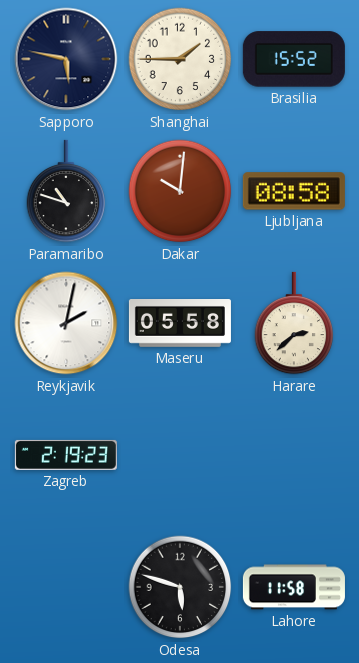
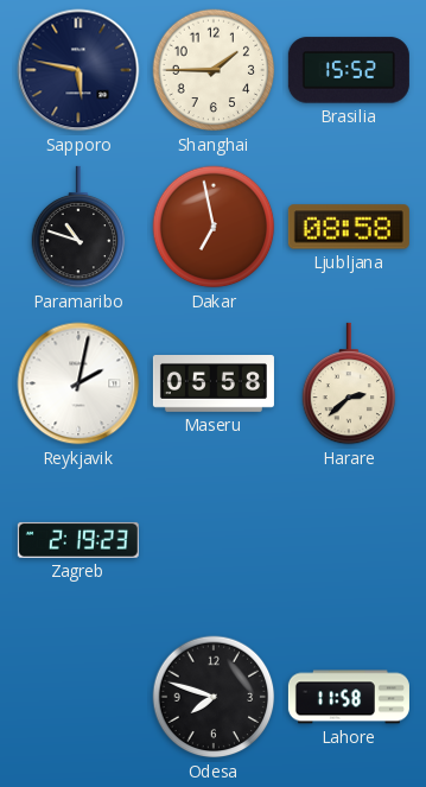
Dakar: 10:01 -> 6:58 (214, 227)
Odesa: 5:48 -> 7:48 (214, 697)
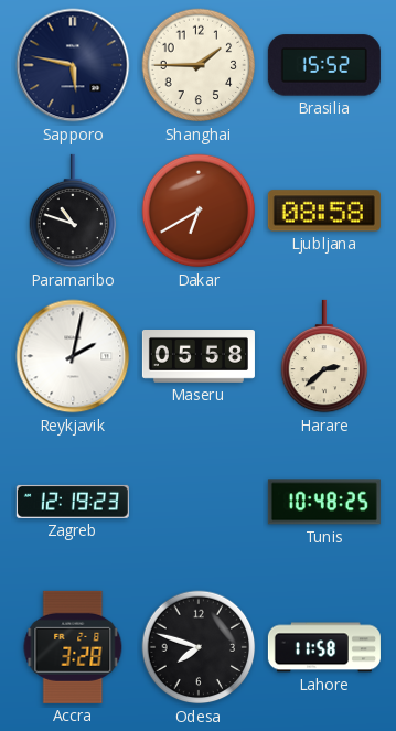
Dakar: 6:58 -> 6:40 (199, 211)
Zagreb: 2:19 -> 12:19 (73, 502)
Tunis: none -> 10:48 (324, 502)
Accra: none -> 3:28 (73, 647)
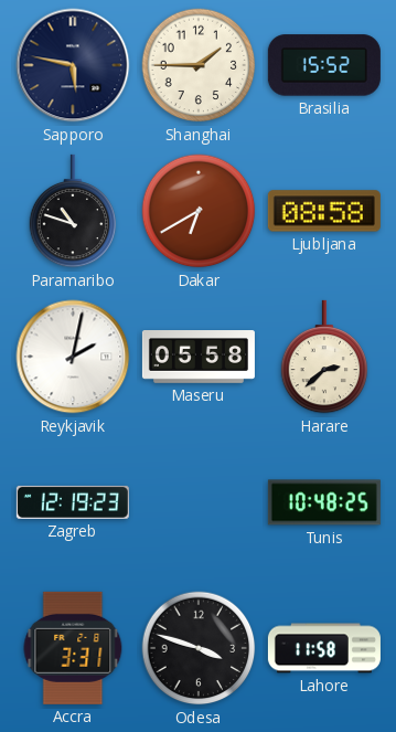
Accra: 3:28 -> 3:31 (73, 648)
Odesa: 7:48 -> 3:48 (199, 648)
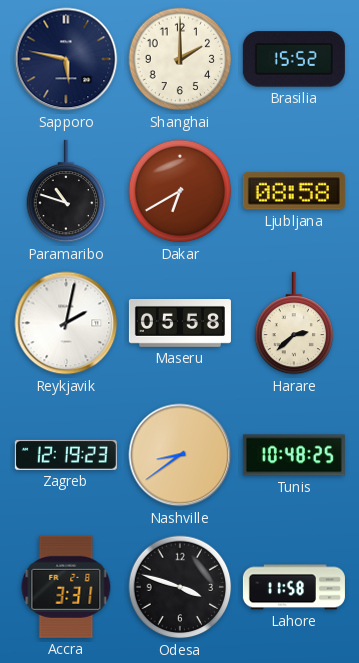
Shanghai: 1:45 -> 2:00 (180, 59)
Nashville: none -> 8:39 (180, 455)
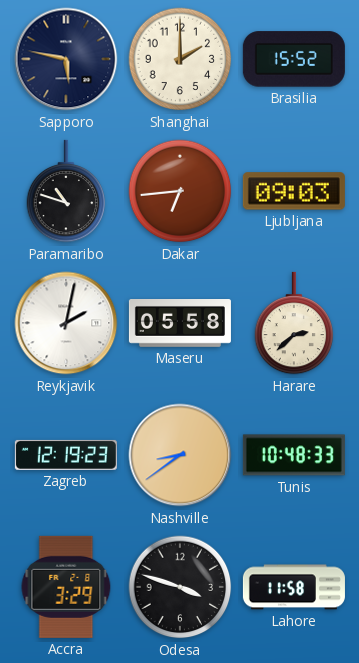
Dakar: 6:40 -> 6:44 (180, 191)
Ljubljana: 08:58 -> 09:03 (294, 191)
Tunis: 10:48:25 -> 10:48:33 (294, 455)
Accra: 3:31 -> 3:29 (66, 587)
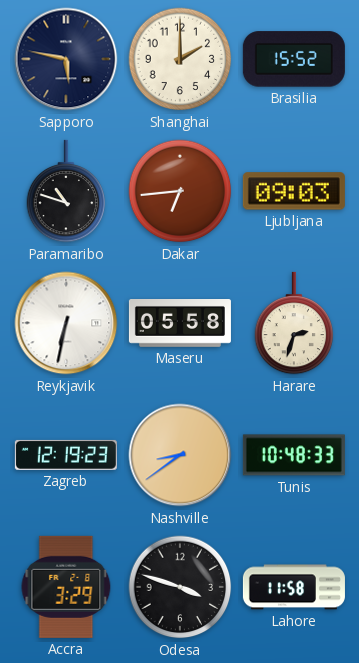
Reykjavik: 2:02 -> 6:32 (66, 323)
Harare: 2:38 -> 2:33 (294, 323)
